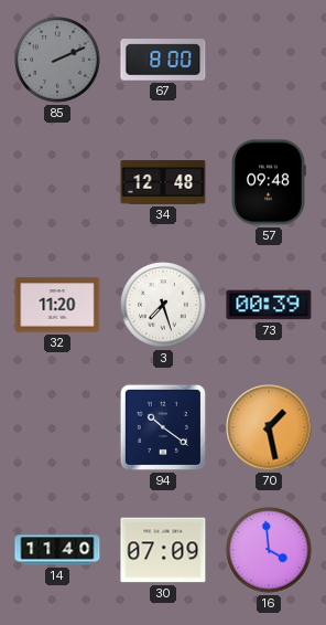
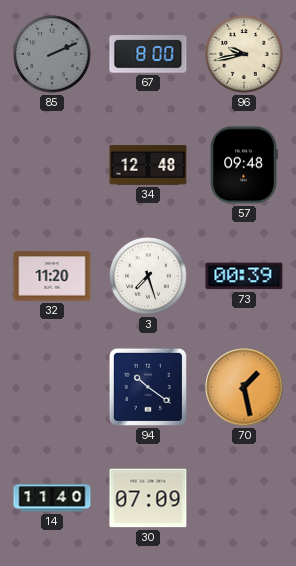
96: none -> 9:43 (244, 54)
16: 3:59 -> none (269, 550)
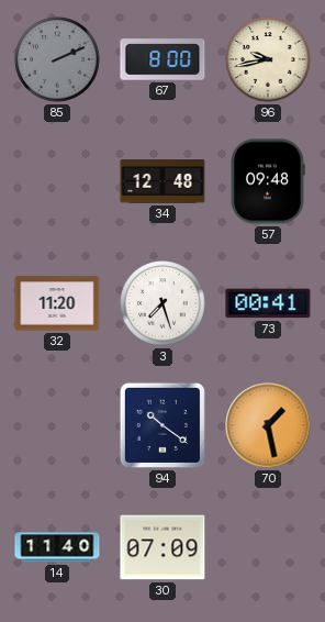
73: 00:39 -> 00:41 (268, 303)
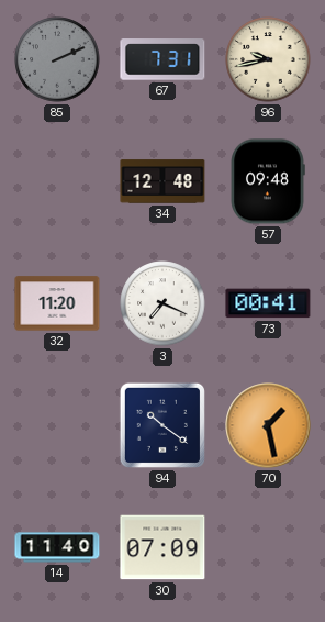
67: 8:00 -> 7:31 (162, 59)
3: 7:27 -> 7:19 (162, 303)
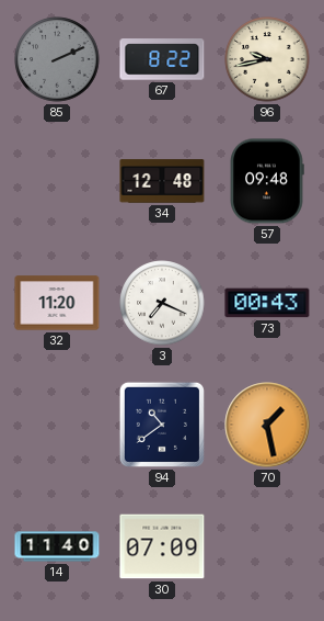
67: 7:31 -> 8:22 (162, 59)
73: 00:41 -> 00:43 (267, 303)
94: 10:21 -> 10:39 (162, 425)
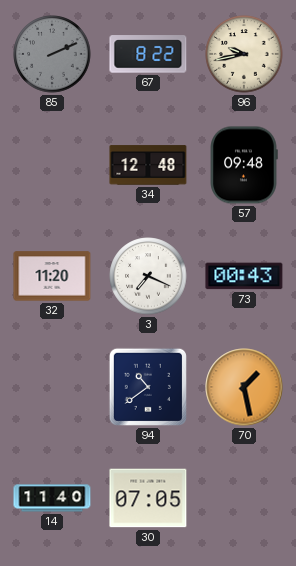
30: 07:09 -> 07:05 (148, 498)
